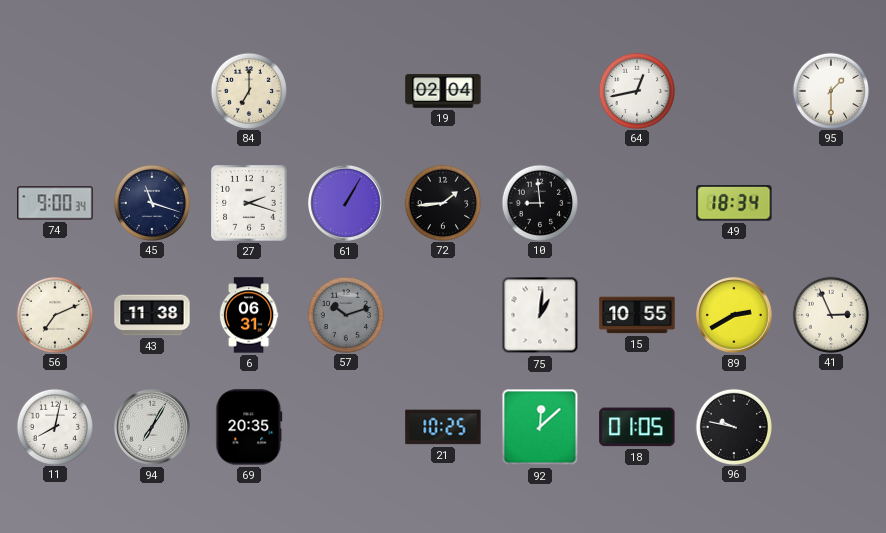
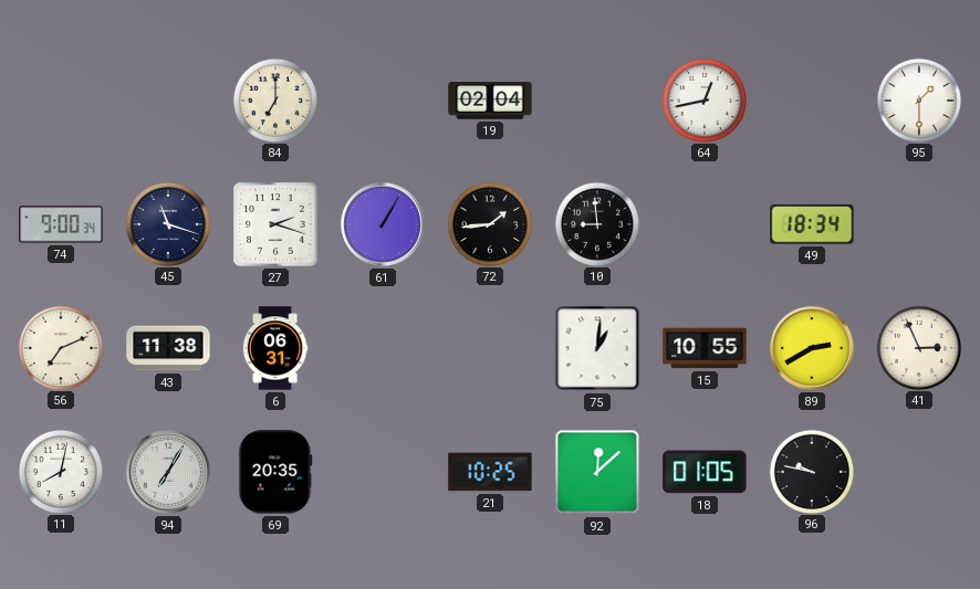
57: 10:12 -> none (345, 314)
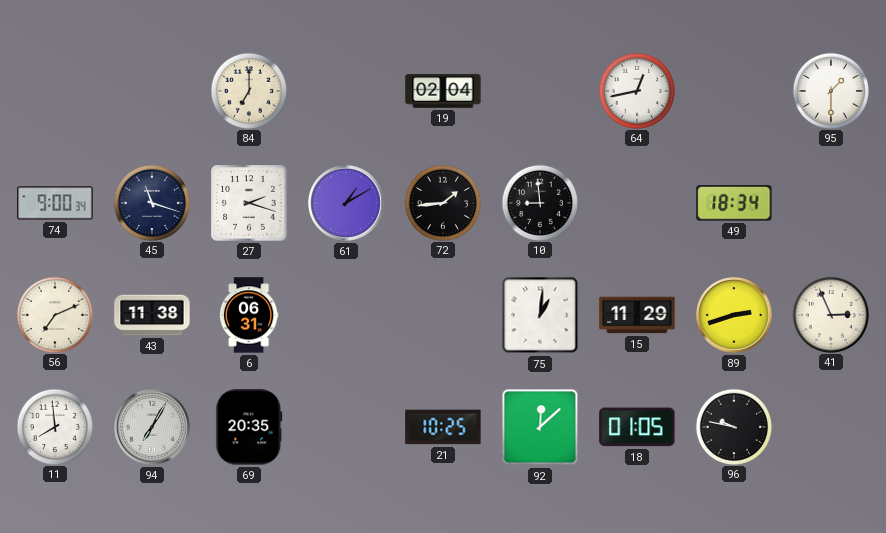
61: 1:05 -> 1:10 (347, 204)
15: 10:55 -> 11:29 (637, 315)
89: 2:40 -> 2:42 (735, 316)
11: 8:02 -> 7:59 (54, 426)
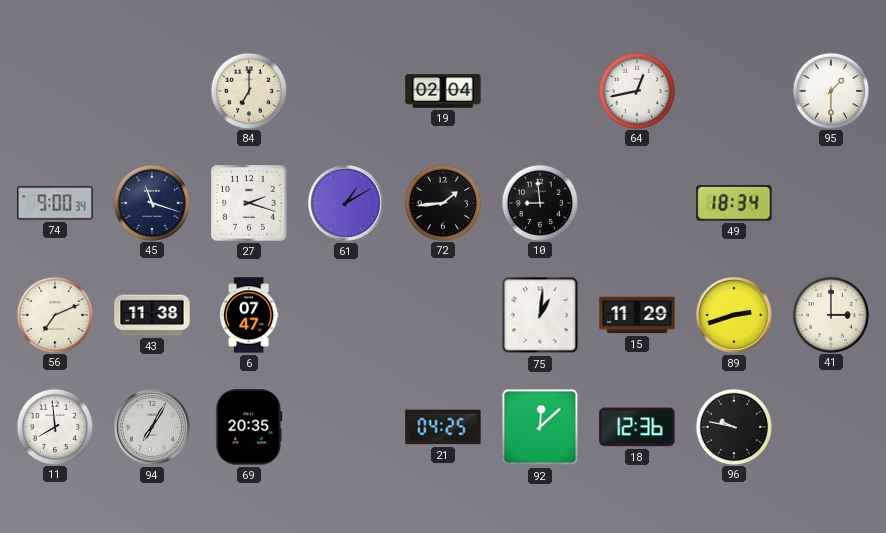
6: 06:31 -> 07:47 (249, 315)
41: 2:56 -> 3:00 (830, 314)
21: 10:25 -> 04:25 (443, 427)
18: 01:05 -> 12:36 (637, 427)
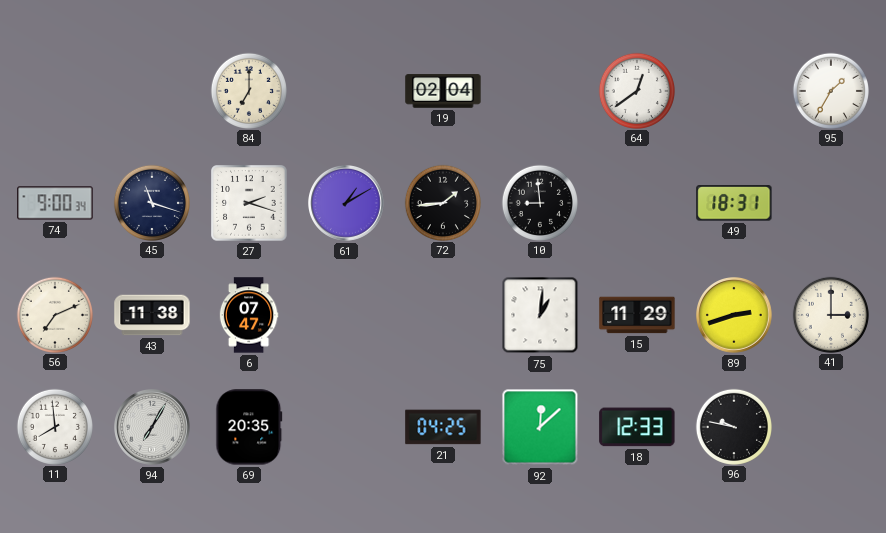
64: 12:43 -> 12:39 (636, 90)
95: 1:30 -> 1:35 (830, 90)
49: 18:34 -> 18:31 (734, 203)
18: 12:36 -> 12:33 (637, 427)
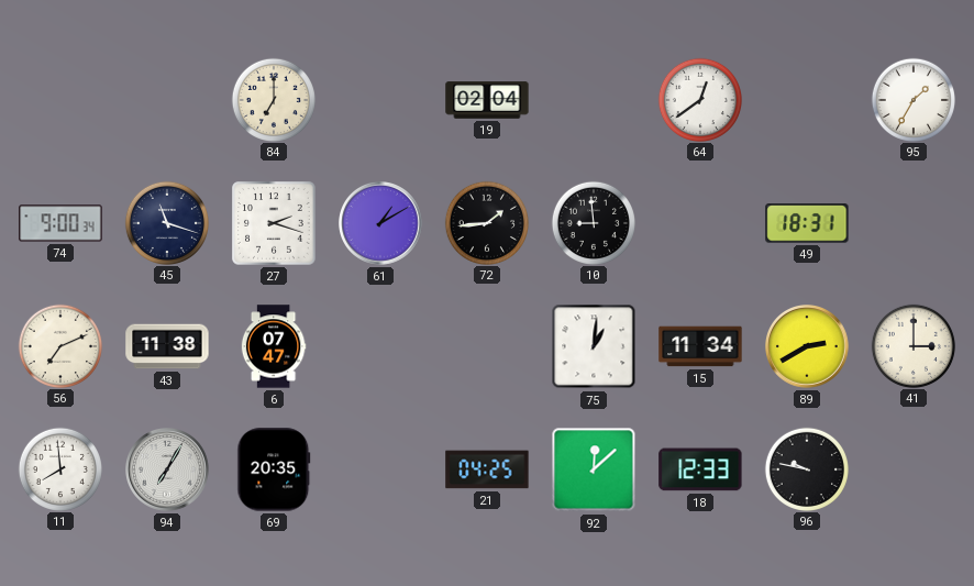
15: 11:29 -> 11:34 (700, 346)
89: 2:42 -> 2:40 (808, 347)
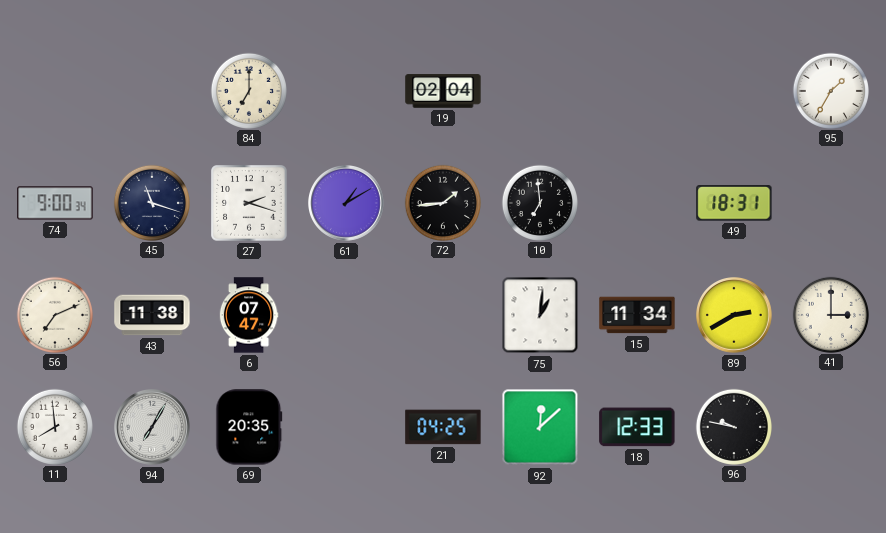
64: 12:39 -> none (699, 99)
10: 8:59 -> 6:59 (539, 202)
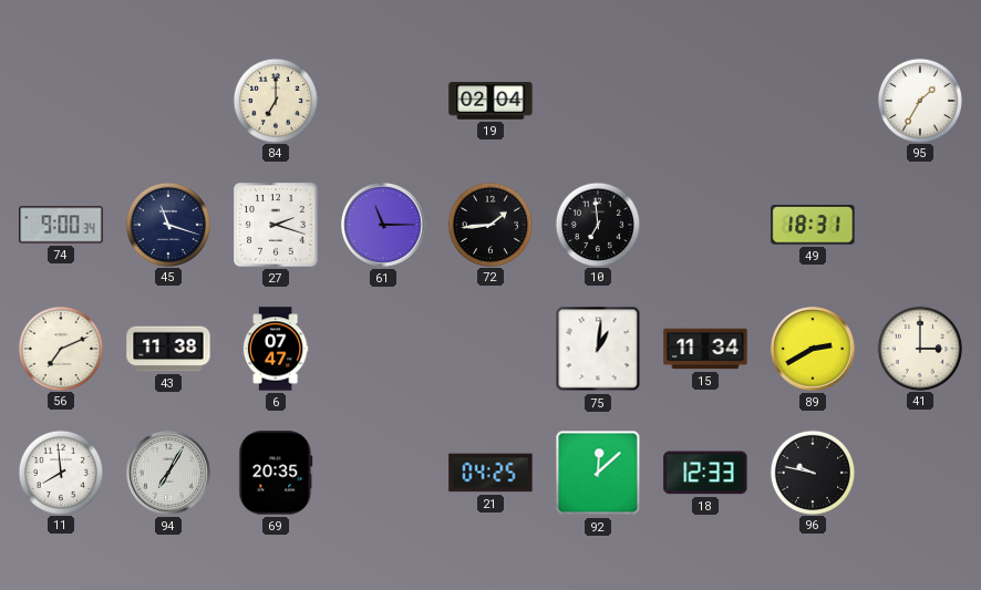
61: 1:10 -> 11:15 (384, 226)
